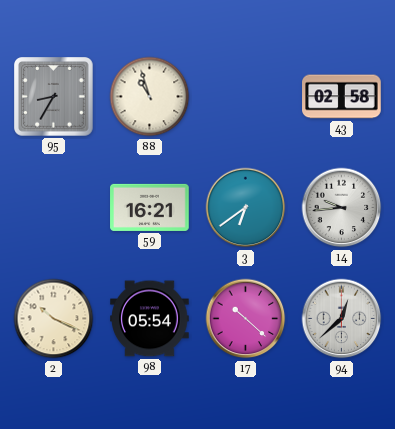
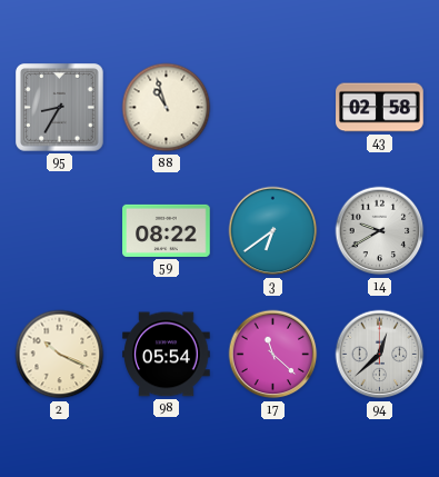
59: 16:21 -> 08:22 (167, 230)
14: 9:44 -> 9:40 (380, 231)
17: 10:22 -> 11:22 (273, 355)
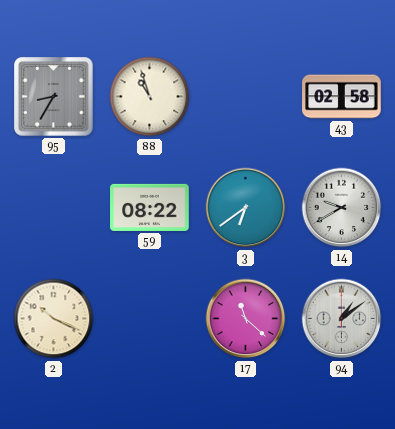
98: 05:54 -> none (167, 355)
94: 12:38 -> 1:09 (342, 319)
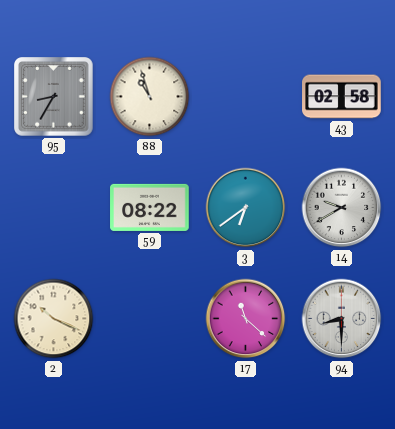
94: 1:09 -> 8:30 (342, 319)
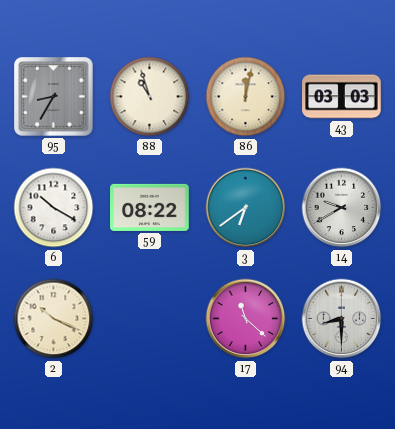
86: none -> 12:02 (246, 97)
43: 02:58 -> 03:03 (342, 97)
6: none -> 10:20 (54, 208)
